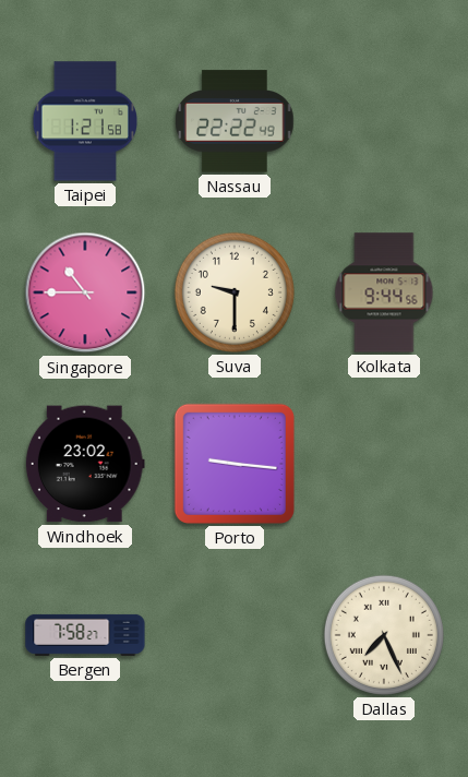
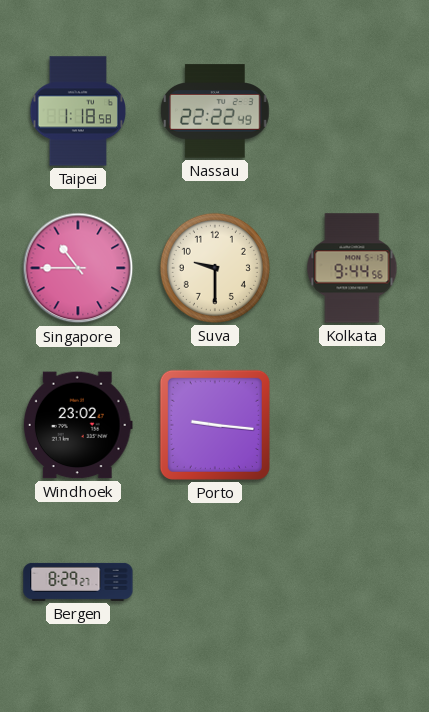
Taipei: 1:21 -> 1:18 (78, 111)
Bergen: 7:58 -> 8:29 (78, 582)
Dallas: 7:26 -> none (384, 635)
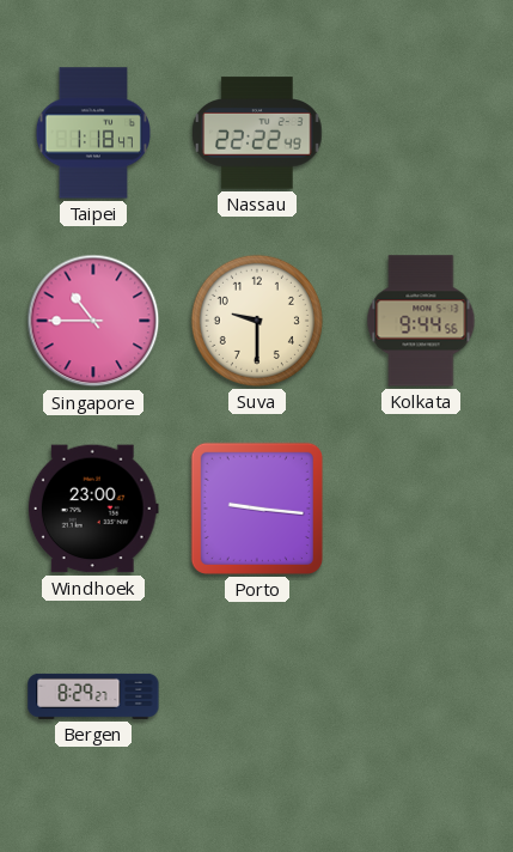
Taipei: 1:18:58 -> 1:18:47 (93, 133)
Windhoek: 23:02 -> 23:00 (93, 509)
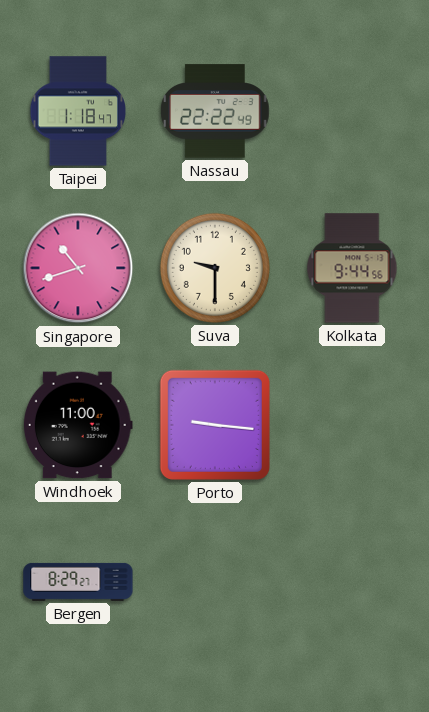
Singapore: 10:45 -> 10:42 (78, 268)
Windhoek: 23:00 -> 11:00 (78, 425)
